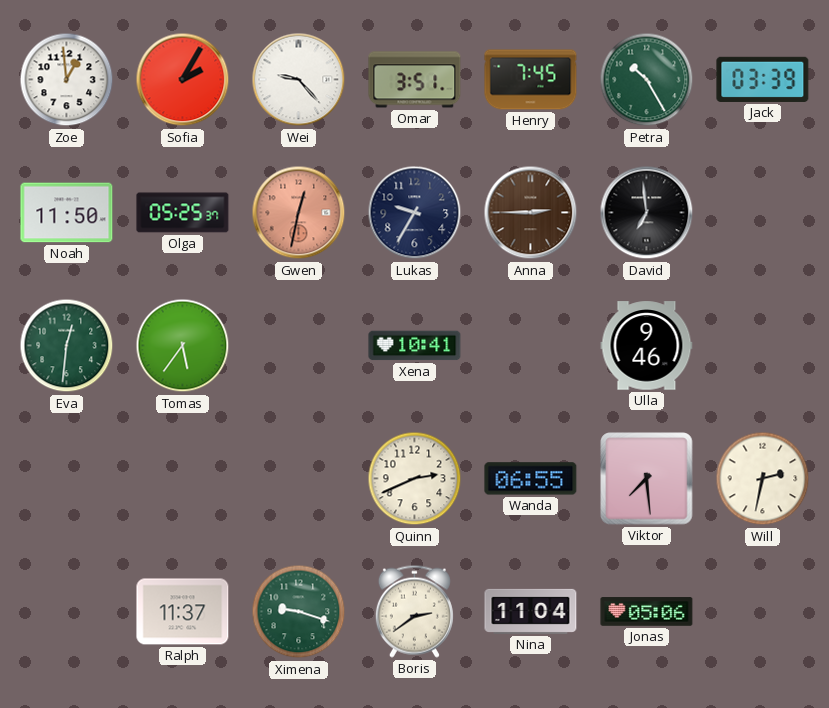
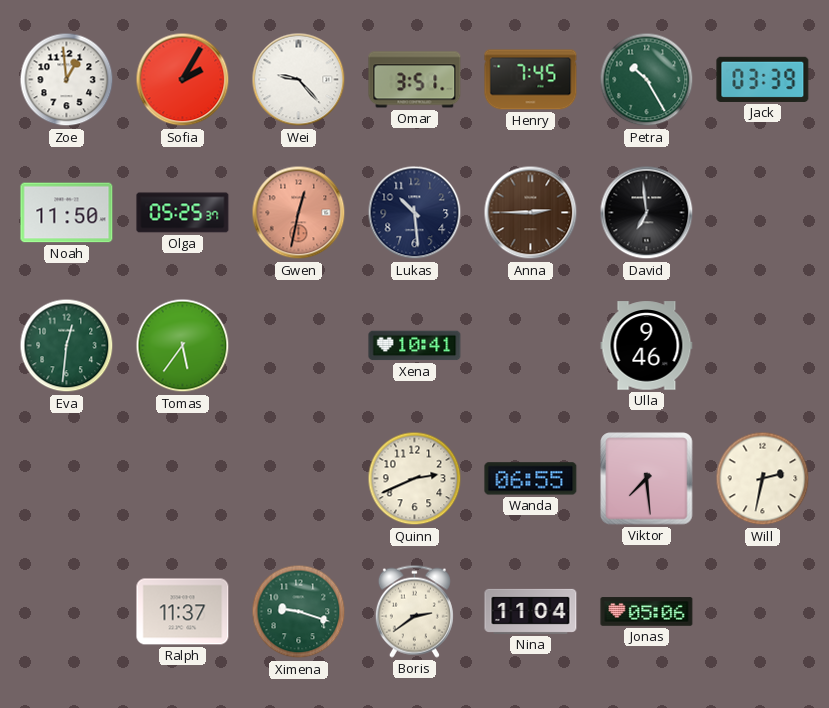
Lukas: 9:35 -> 10:29 (415, 213)
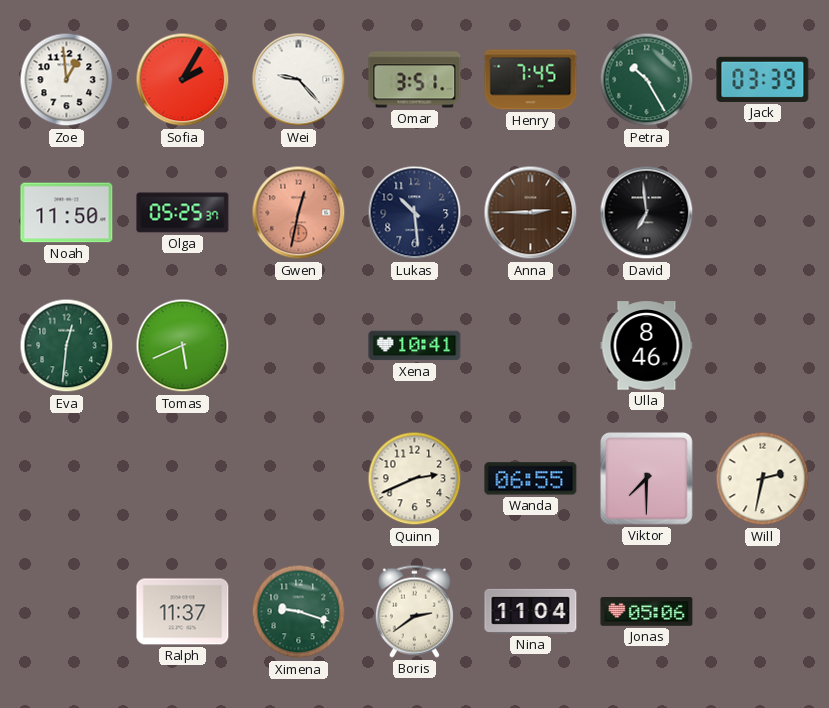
Tomas: 5:36 -> 5:41 (183, 346)
Ulla: 9:46 -> 8:46 (647, 346)
Viktor: 7:29 -> 7:30 (647, 479)
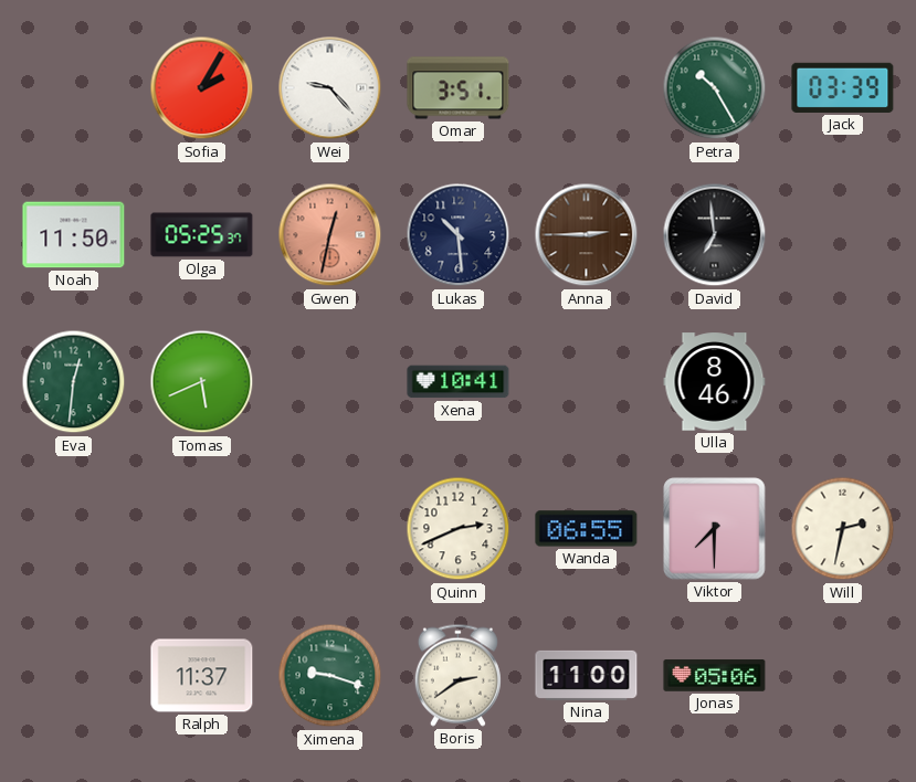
Zoe: 12:59 -> none (67, 80)
Henry: 7:45 -> none (531, 80)
Nina: 11:04 -> 11:00 (587, 675)
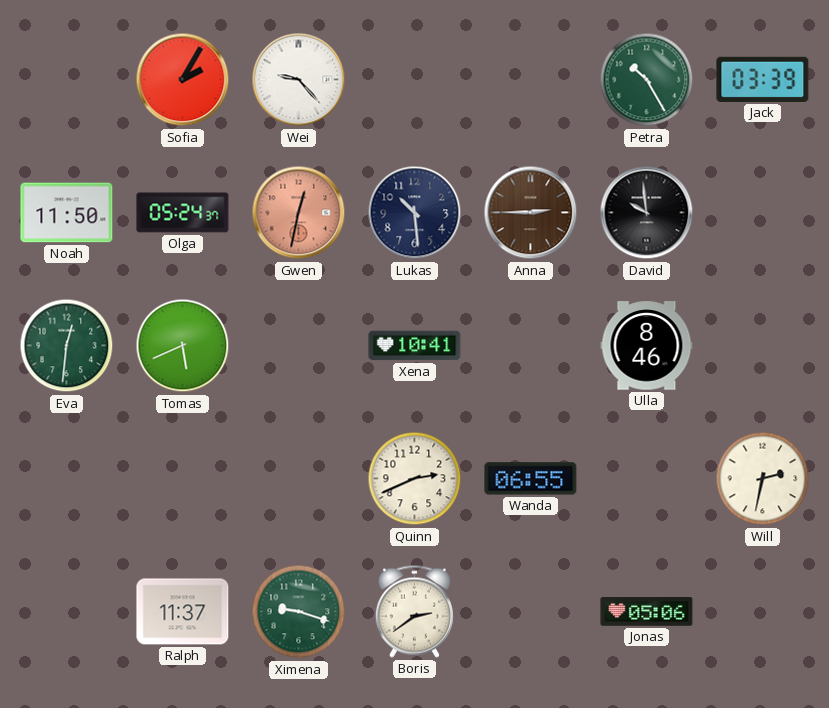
Omar: 3:51 -> none (459, 88)
Olga: 05:25 -> 05:24 (183, 213)
David: 6:59 -> 9:59 (647, 213)
Viktor: 7:30 -> none (715, 529)
Nina: 11:00 -> none (587, 675)
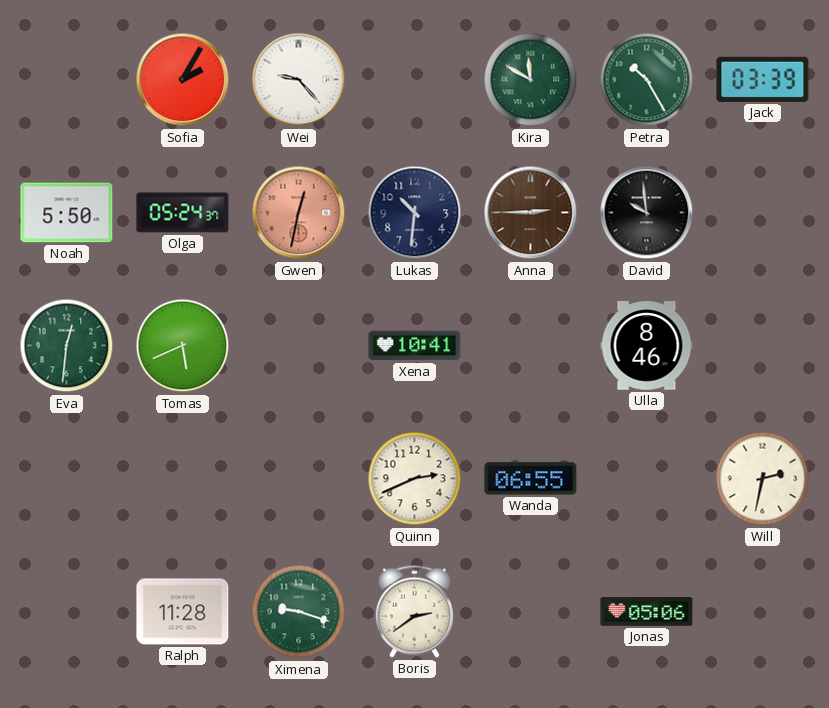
Kira: none -> 11:50 (531, 80)
Noah: 11:50 -> 5:50 (67, 213)
Lukas: 10:29 -> 10:31 (415, 213)
Ralph: 11:37 -> 11:28 (183, 612)
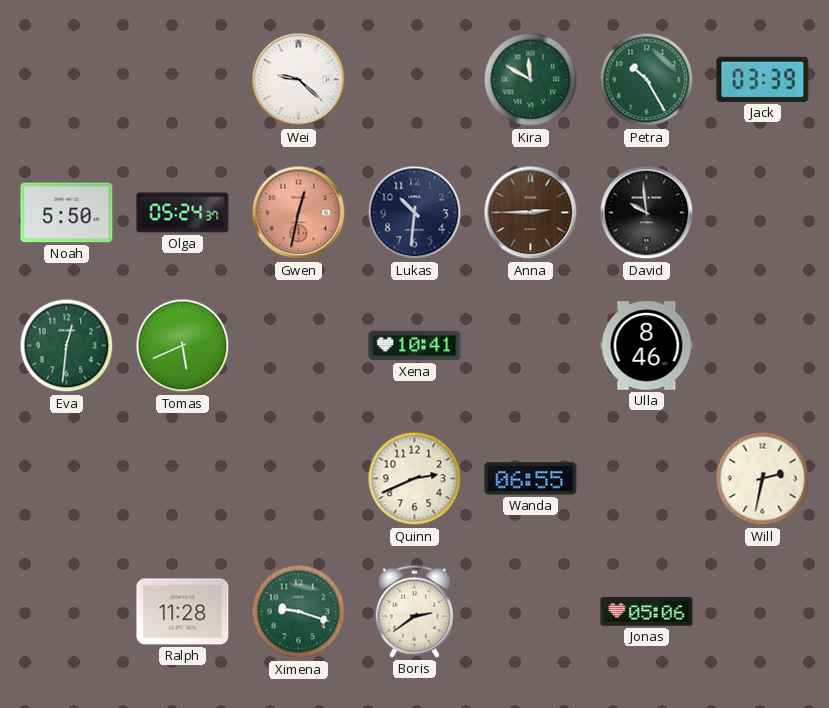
Sofia: 2:05 -> none (183, 80)
Wei: 9:23 -> 9:22 (299, 80)
